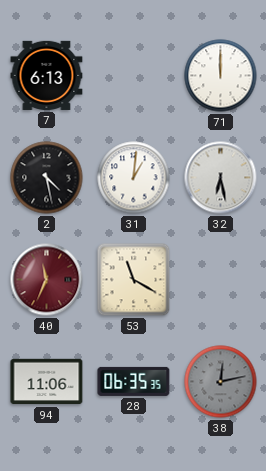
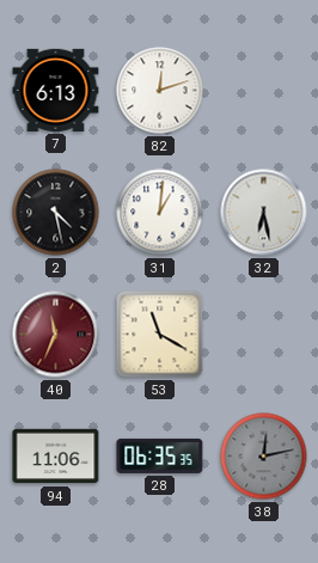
82: none -> 12:12 (160, 91)
71: 12:00 -> none (221, 76)
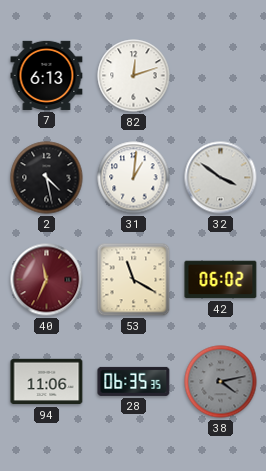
32: 6:28 -> 3:51 (221, 178)
42: none -> 06:02 (221, 280)
38: 12:13 -> 4:13 (221, 382)
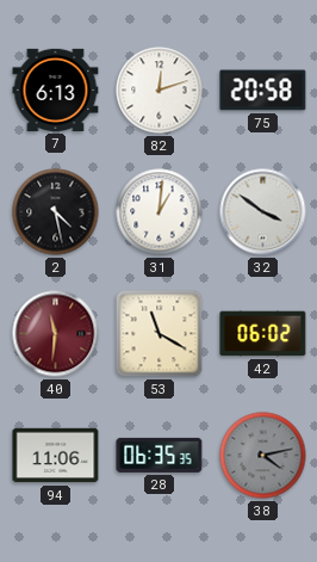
75: none -> 20:58 (263, 91)
40: 11:34 -> 11:31 (56, 334)
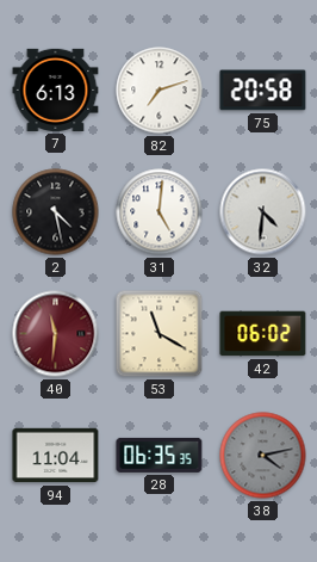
82: 12:12 -> 7:12 (160, 91)
31: 1:01 -> 5:01 (160, 212)
32: 3:51 -> 4:31 (263, 212)
94: 11:06 -> 11:04 (56, 456)
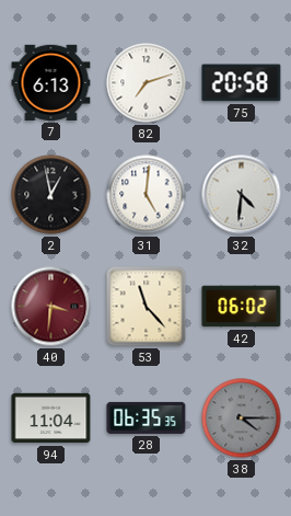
2: 4:28 -> 12:58 (51, 195)
40: 11:31 -> 3:31 (51, 307)
53: 11:20 -> 11:23 (147, 307)
38: 4:13 -> 4:15 (242, 418)
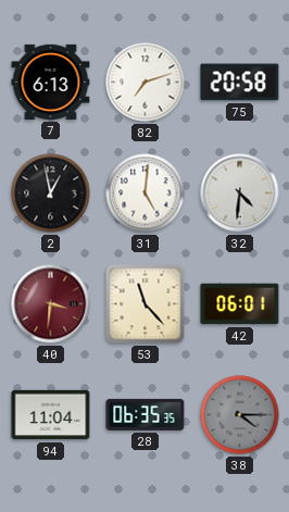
42: 06:02 -> 06:01 (240, 304)
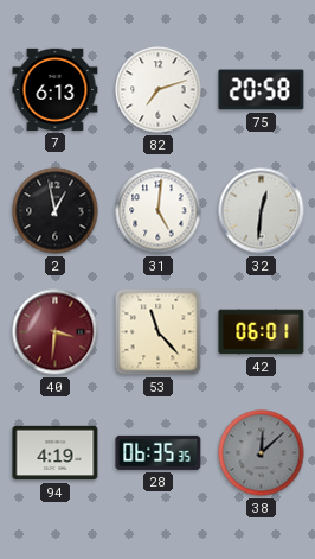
32: 4:31 -> 12:31 (262, 211)
94: 11:04 -> 4:19 (56, 453)
38: 4:15 -> 12:08 (262, 453)
